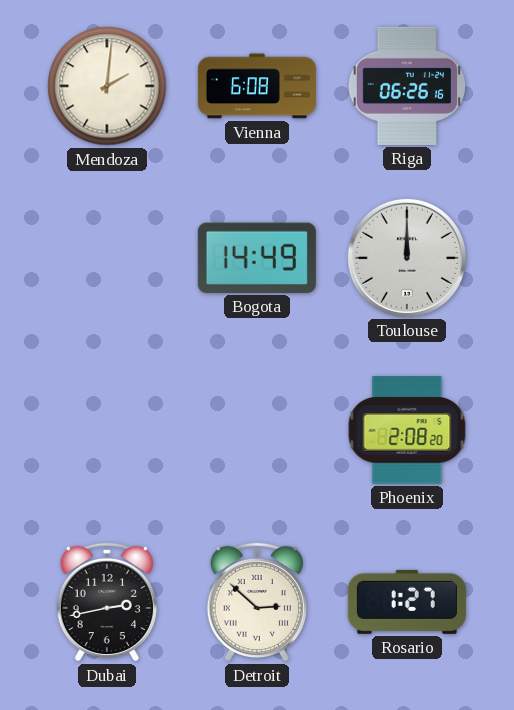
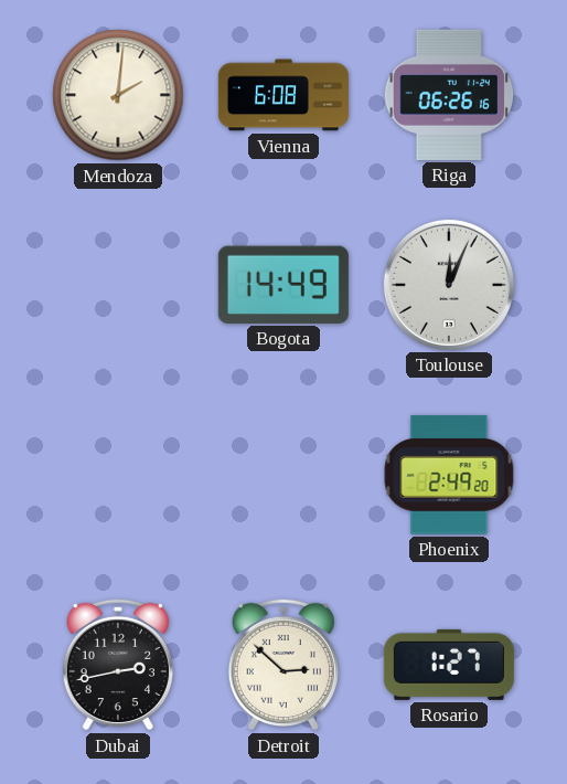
Toulouse: 12:00 -> 12:04 (449, 285)
Phoenix: 2:08 -> 2:49 (449, 475)
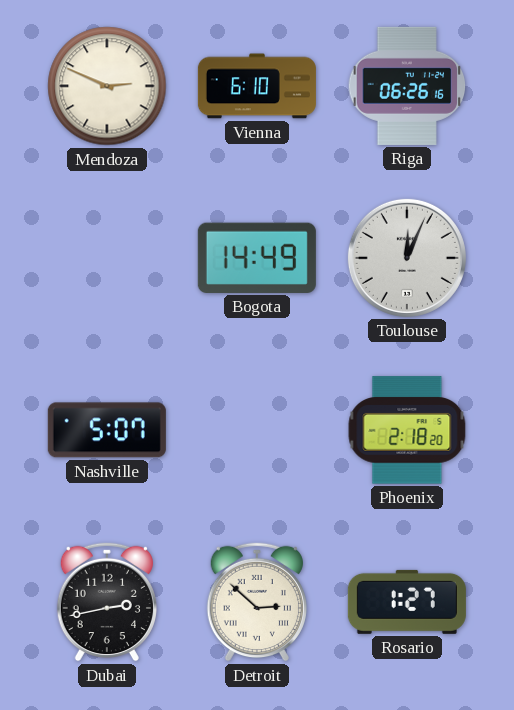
Mendoza: 2:01 -> 2:49 (107, 86)
Vienna: 6:08 -> 6:10 (257, 86)
Nashville: none -> 5:07 (107, 430)
Phoenix: 2:49 -> 2:18 (407, 430)
